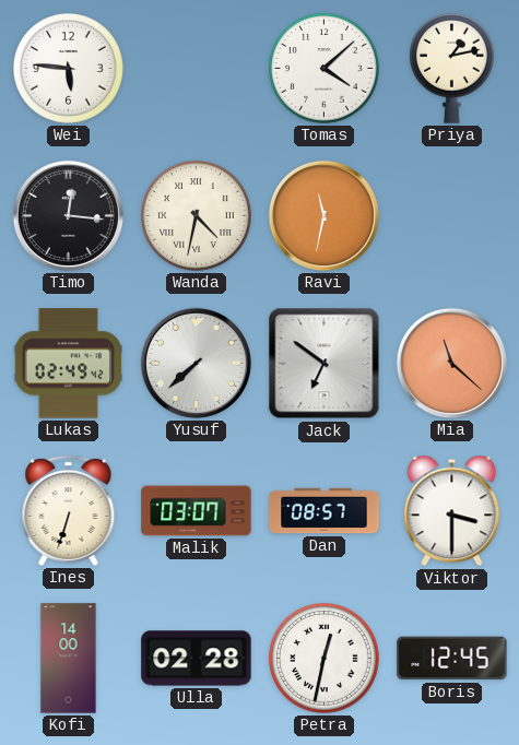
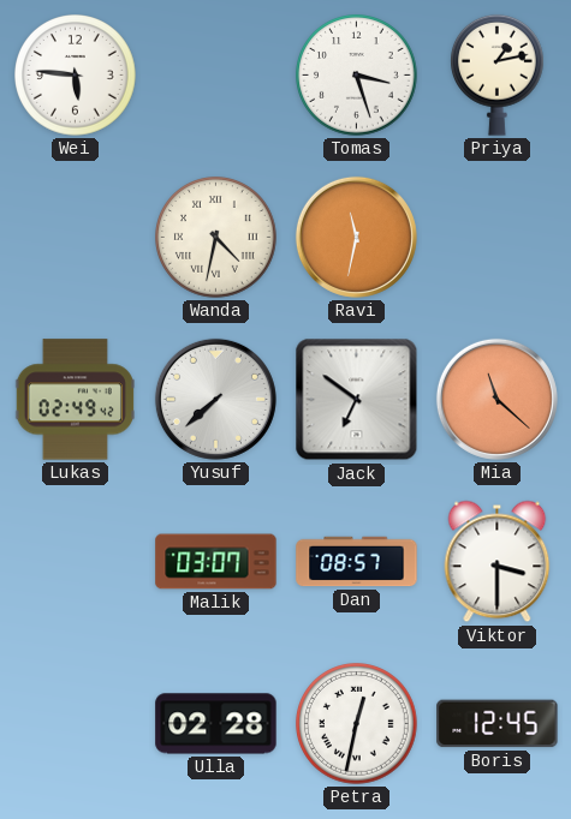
Tomas: 4:08 -> 3:27 (357, 76)
Timo: 12:16 -> none (68, 215)
Ines: 6:33 -> none (69, 510)
Kofi: 14:00 -> none (69, 659)
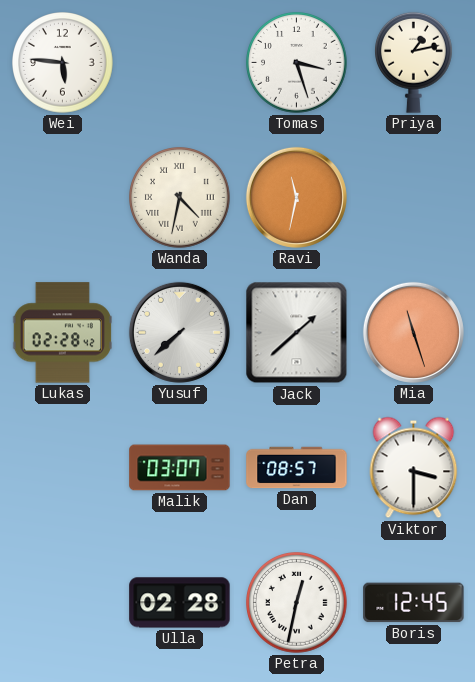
Lukas: 02:49 -> 02:28 (62, 333)
Jack: 6:51 -> 1:38 (297, 333)
Mia: 11:22 -> 11:27 (413, 332)
